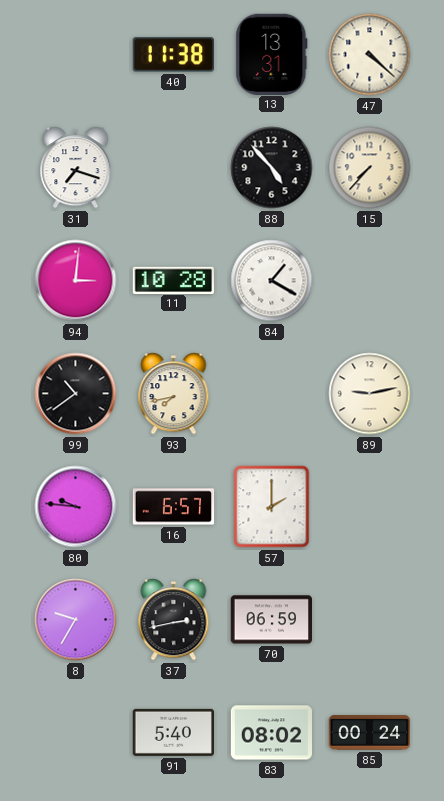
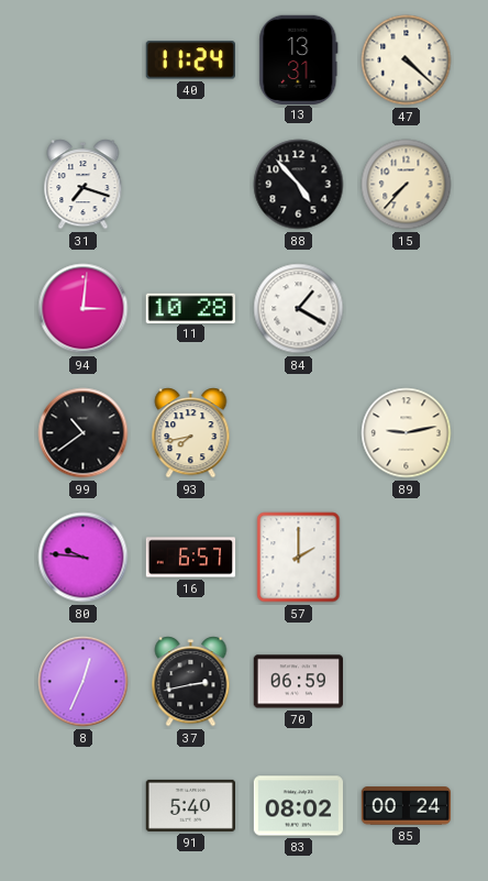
40: 11:38 -> 11:24 (190, 60)
8: 9:35 -> 12:34 (84, 682)
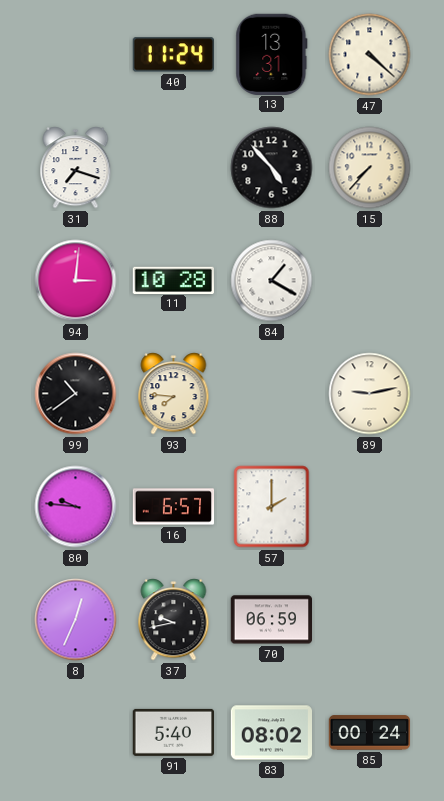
93: 7:43 -> 7:46 (174, 394)
37: 2:43 -> 9:43 (174, 620)
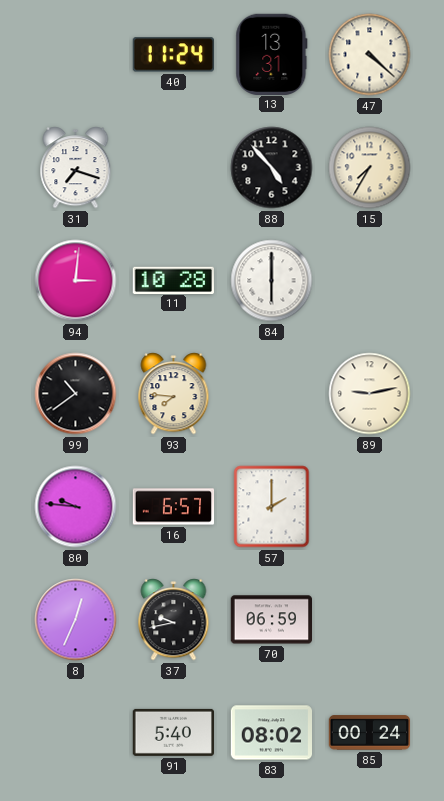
15: 7:37 -> 7:35 (370, 168)
84: 1:20 -> 6:00 (272, 281)
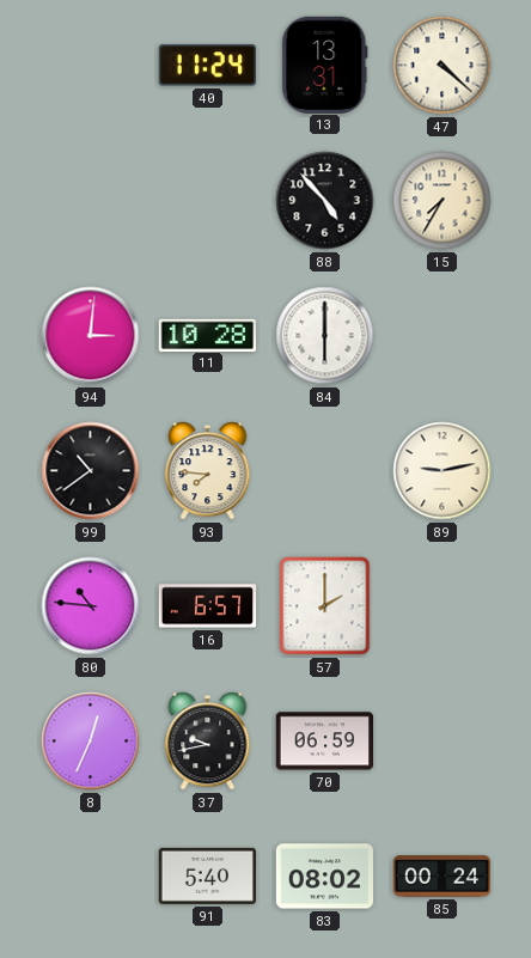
31: 7:18 -> none (76, 168)
80: 9:46 -> 10:46 (91, 606)
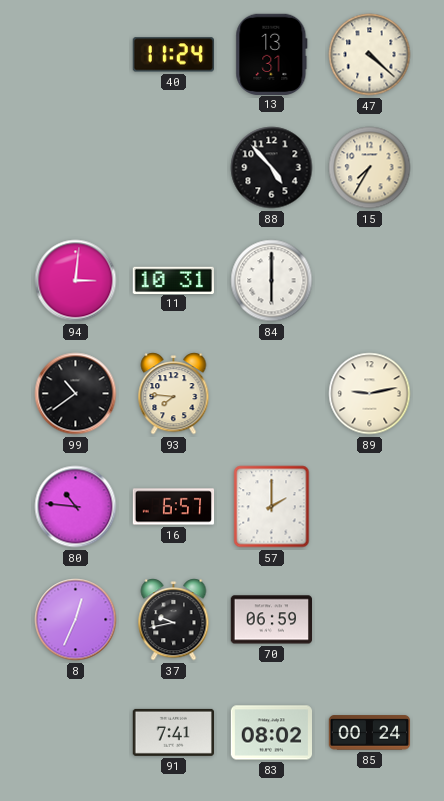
11: 10:28 -> 10:31 (173, 280)
91: 5:40 -> 7:41 (173, 732)
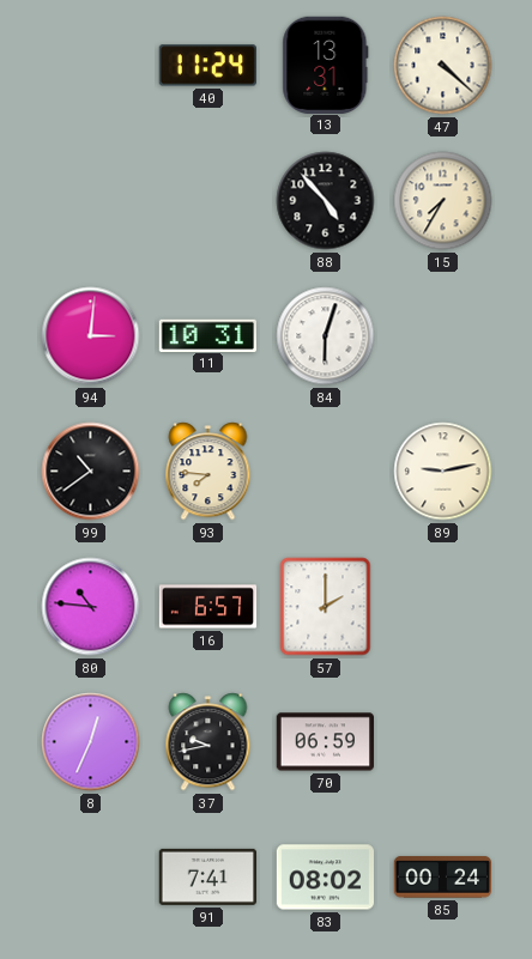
84: 6:00 -> 6:03 (326, 336)
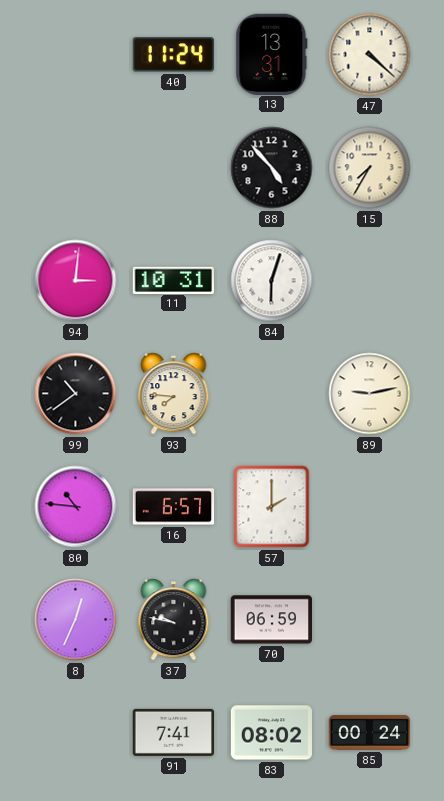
37: 9:43 -> 9:47 (174, 620)
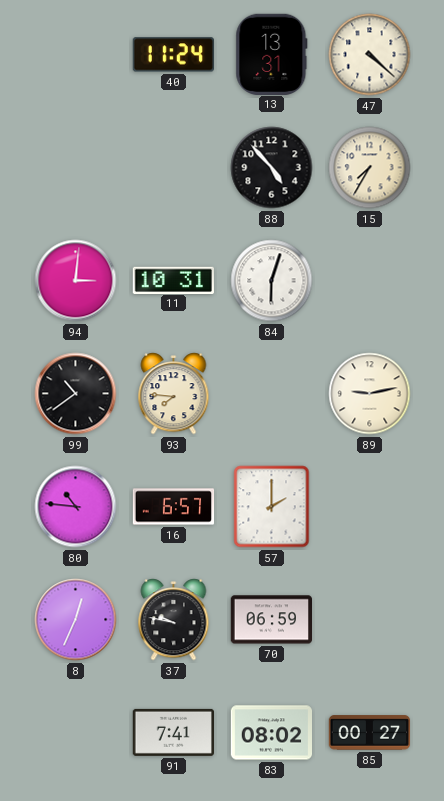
85: 00:24 -> 00:27 (370, 733)
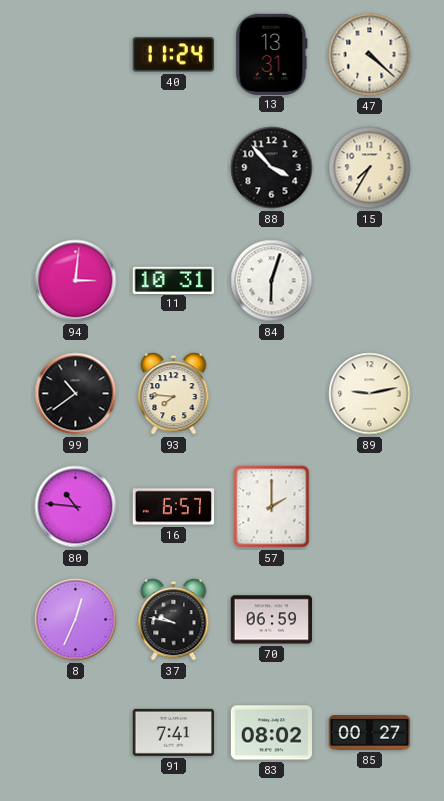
88: 4:53 -> 3:53 (272, 168)
